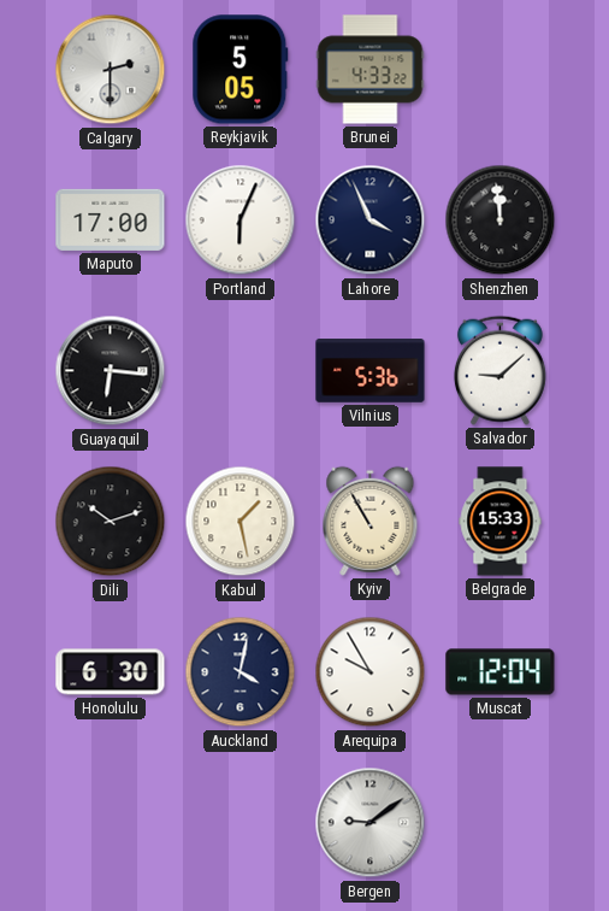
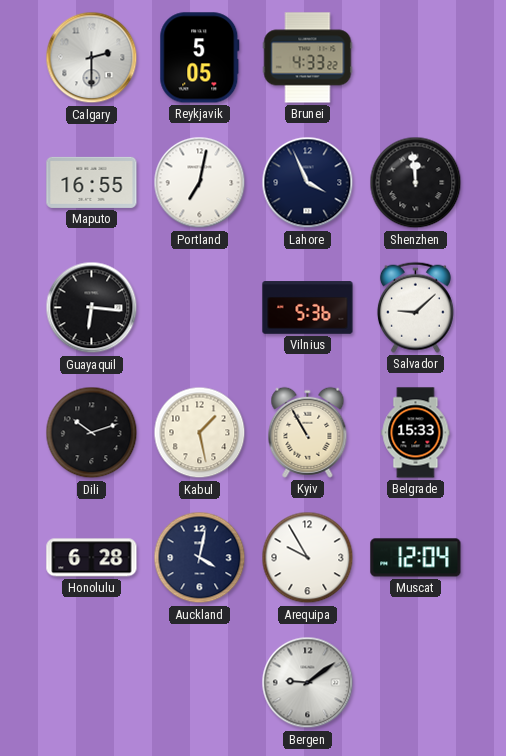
Maputo: 17:00 -> 16:55 (92, 182)
Portland: 6:04 -> 7:02 (200, 183)
Honolulu: 6:30 -> 6:28 (92, 558)
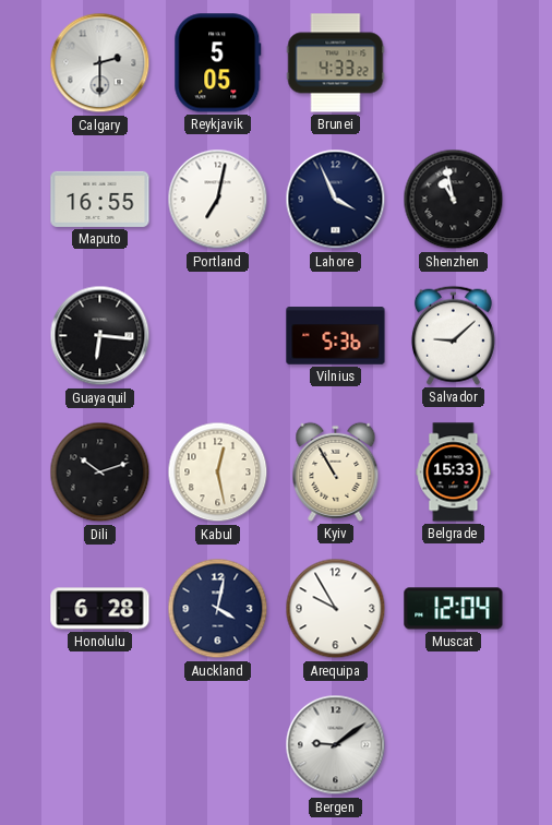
Shenzhen: 11:59 -> 10:58 (454, 200)
Kabul: 1:28 -> 12:28 (218, 473)
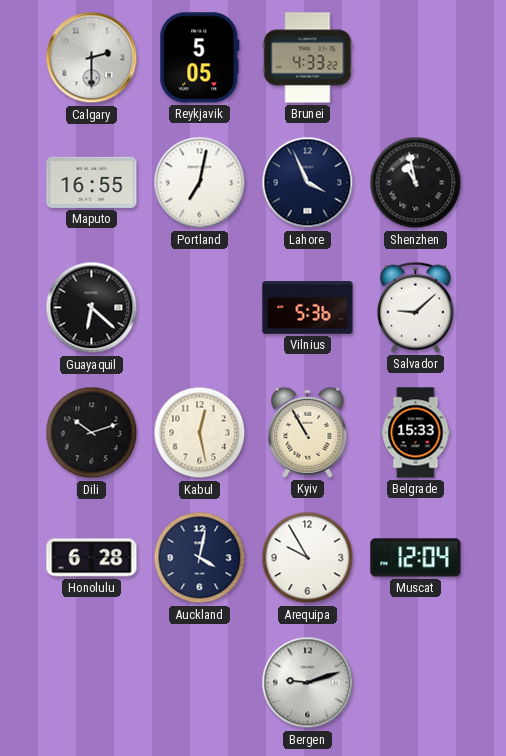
Guayaquil: 6:16 -> 6:22 (92, 308)
Bergen: 9:09 -> 9:12 (308, 683)
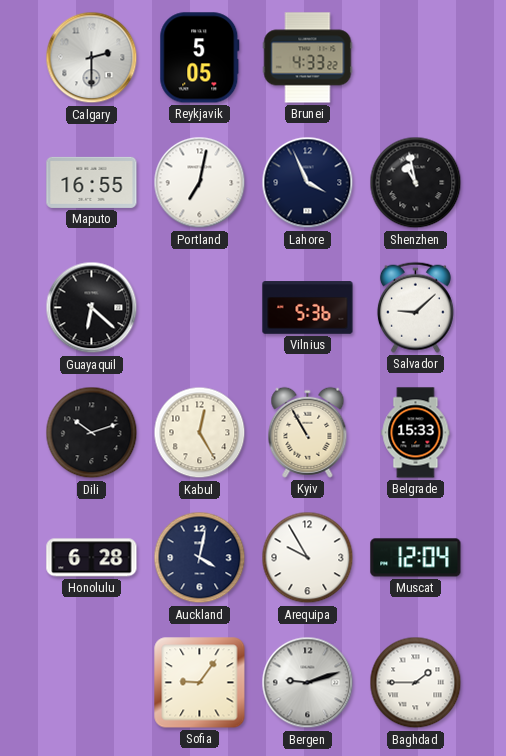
Kabul: 12:28 -> 12:25 (200, 433)
Sofia: none -> 9:06 (200, 683)
Baghdad: none -> 1:45 (416, 683)
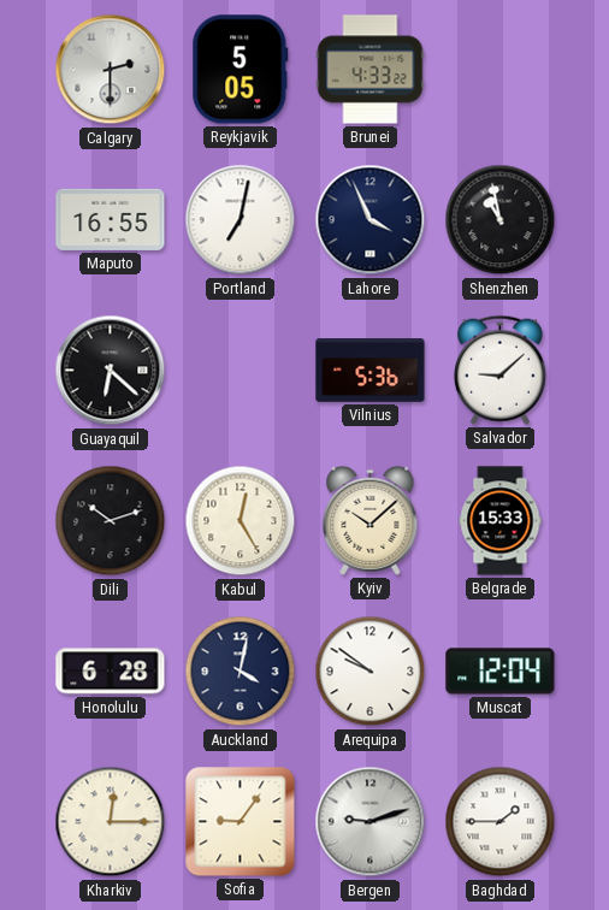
Kyiv: 10:55 -> 10:08 (371, 520)
Arequipa: 9:55 -> 9:51 (371, 672)
Kharkiv: none -> 12:15 (111, 822)
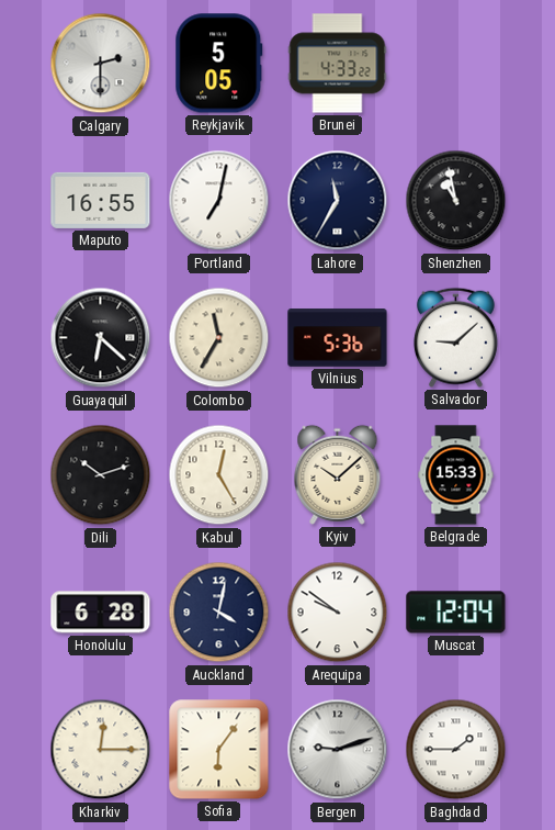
Lahore: 3:56 -> 11:35 (338, 201)
Colombo: none -> 11:35 (219, 338)
Sofia: 9:06 -> 6:06 (219, 750)
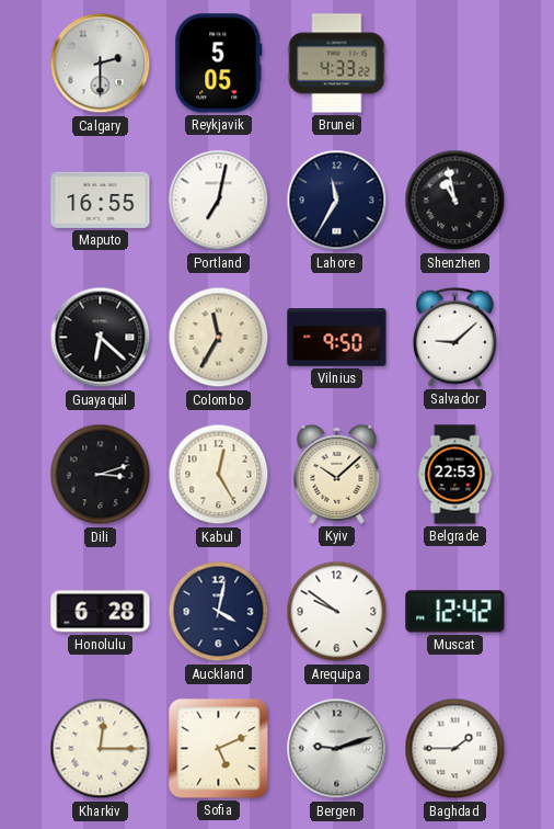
Vilnius: 5:36 -> 9:50 (337, 338)
Dili: 10:12 -> 3:12 (101, 475)
Belgrade: 15:33 -> 22:53 (455, 475)
Muscat: 12:04 -> 12:42 (455, 612)
Sofia: 6:06 -> 5:11 (219, 749)
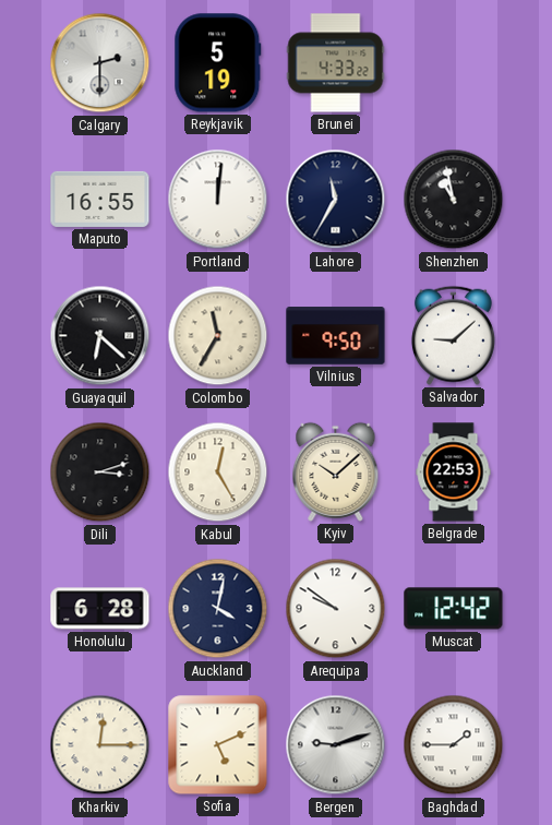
Reykjavik: 5:05 -> 5:19 (218, 63)
Portland: 7:02 -> 12:01 (218, 200)
